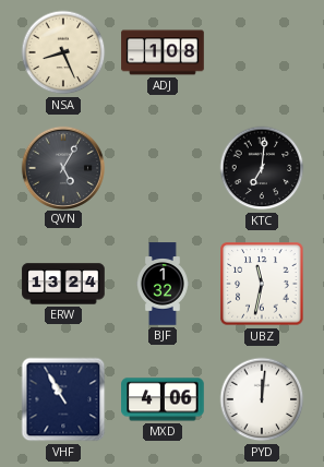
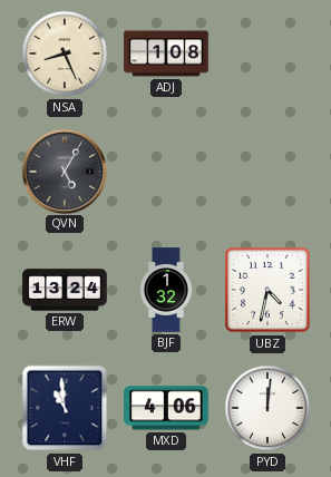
KTC: 7:01 -> none (262, 168)
UBZ: 11:32 -> 4:32 (267, 290)
VHF: 10:55 -> 10:59 (65, 408)
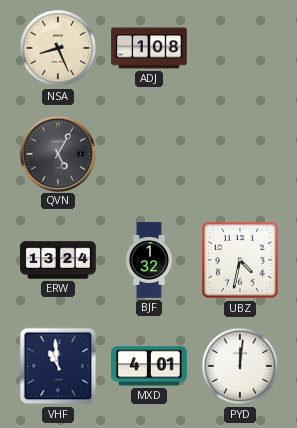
MXD: 4:06 -> 4:01 (149, 366)
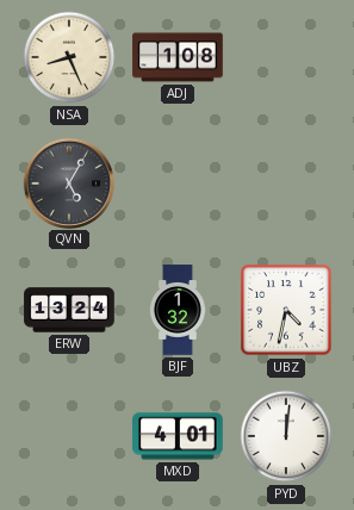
VHF: 10:59 -> none (58, 366)
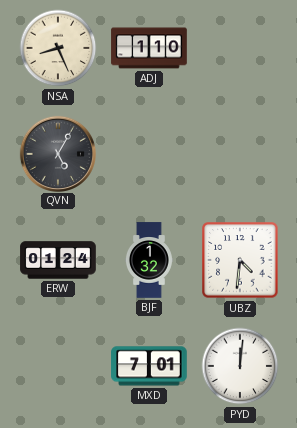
ADJ: 1:08 -> 1:10 (149, 48)
ERW: 13:24 -> 01:24 (58, 260)
UBZ: 4:32 -> 4:31 (240, 260)
MXD: 4:01 -> 7:01 (149, 366)
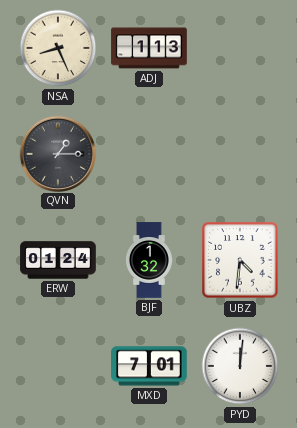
ADJ: 1:10 -> 1:13 (149, 48)
QVN: 5:05 -> 1:15 (57, 153)
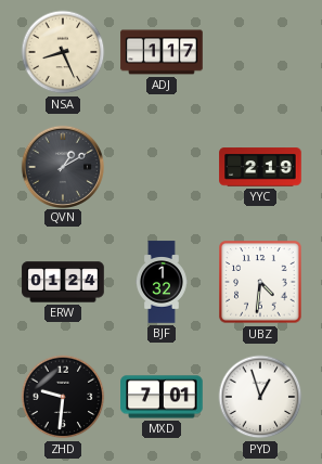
ADJ: 1:13 -> 1:17 (162, 52)
QVN: 1:15 -> 1:10 (62, 166)
YYC: none -> 2:19 (260, 167)
ZHD: none -> 9:31 (63, 397)
PYD: 12:01 -> 12:57 (260, 397)
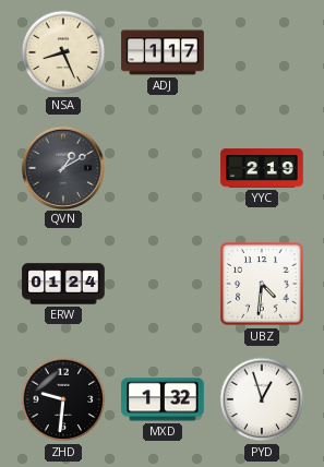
BJF: 1:32 -> none (163, 282)
MXD: 7:01 -> 1:32 (163, 399)
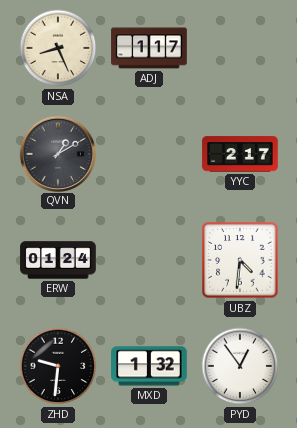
YYC: 2:19 -> 2:17 (240, 154)
PYD: 12:57 -> 12:54 (240, 366)
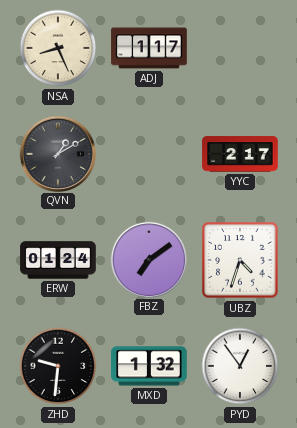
FBZ: none -> 7:09 (148, 259)
UBZ: 4:31 -> 4:33 (240, 260)
